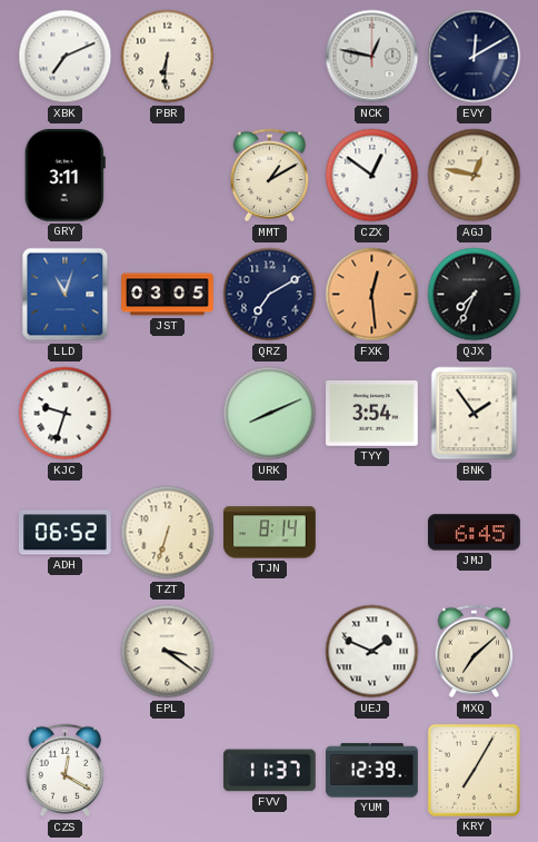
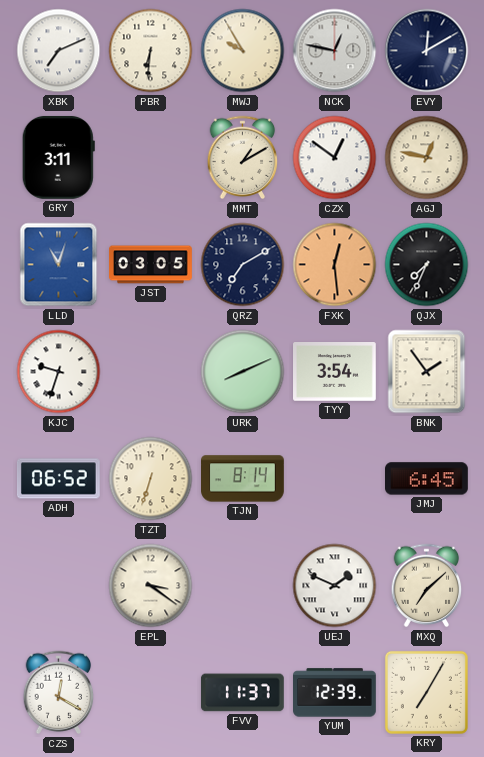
MWJ: none -> 9:55 (243, 51)
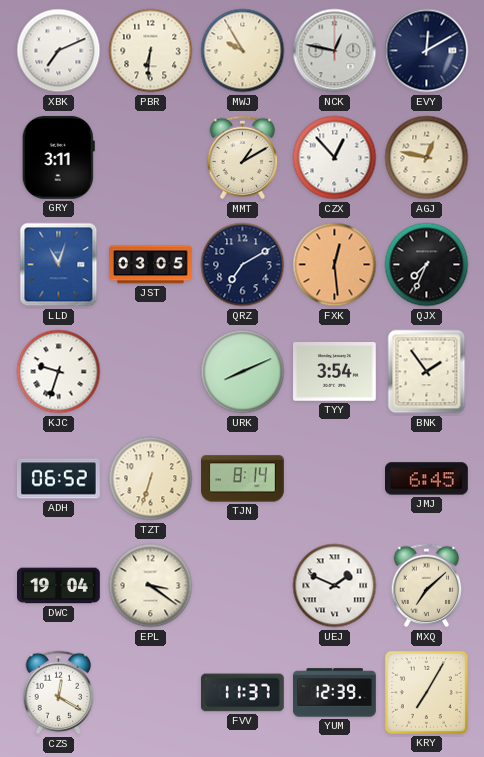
CZX: 12:51 -> 12:53 (335, 158)
DWC: none -> 19:04 (59, 586)
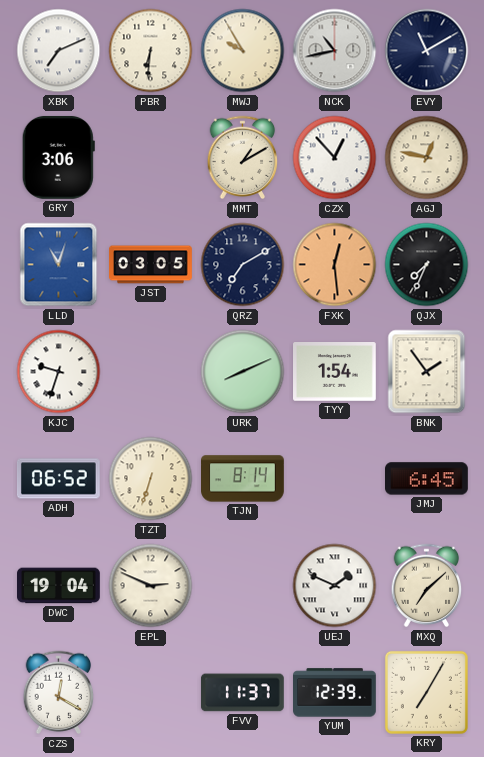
NCK: 12:47 -> 10:43 (335, 51)
EVY: 12:10 -> 11:10 (427, 51)
GRY: 3:11 -> 3:06 (58, 157)
TYY: 3:54 -> 1:54 (335, 372)
EPL: 3:21 -> 2:49 (151, 586)
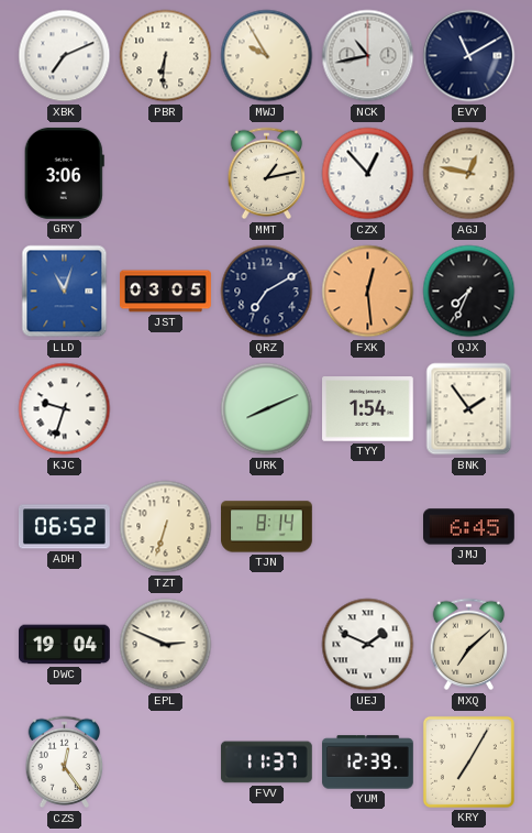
MMT: 1:10 -> 1:13 (267, 174)
CZS: 12:20 -> 12:24 (65, 763)
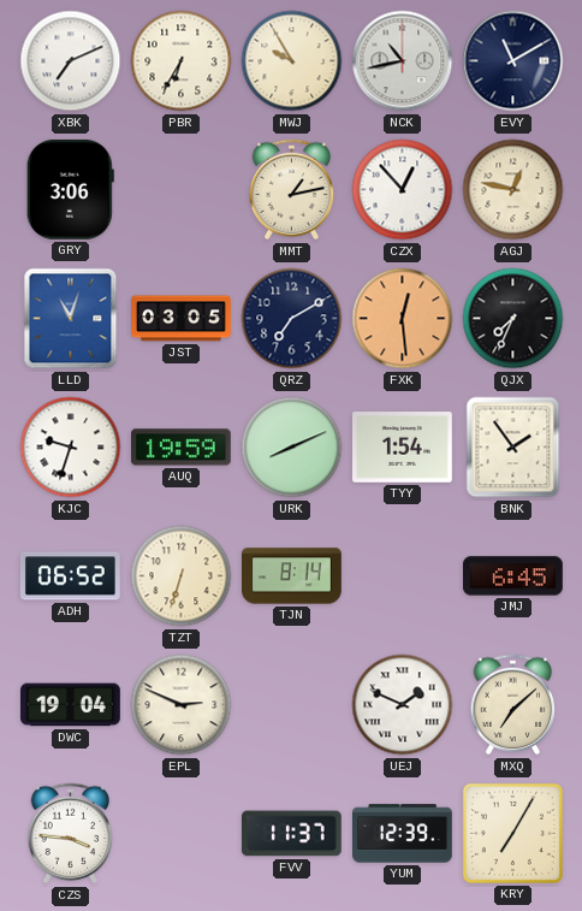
PBR: 6:31 -> 6:35 (182, 61)
AUQ: none -> 19:59 (180, 448)
CZS: 12:24 -> 3:46 (71, 834)
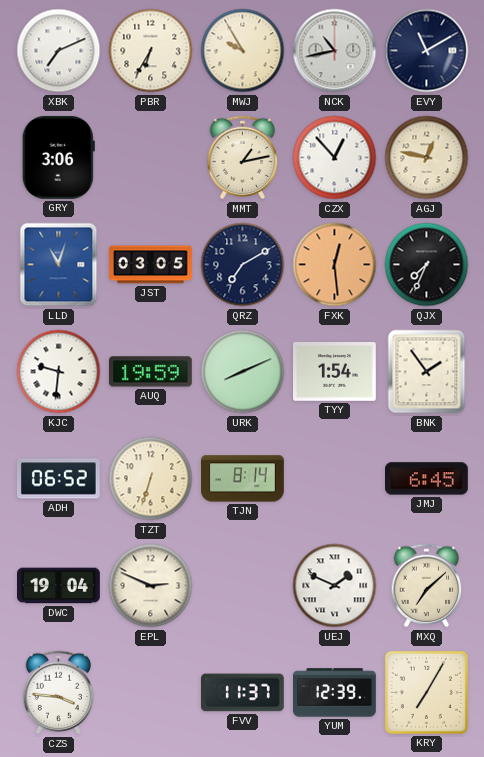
KJC: 9:33 -> 9:31 (59, 372)
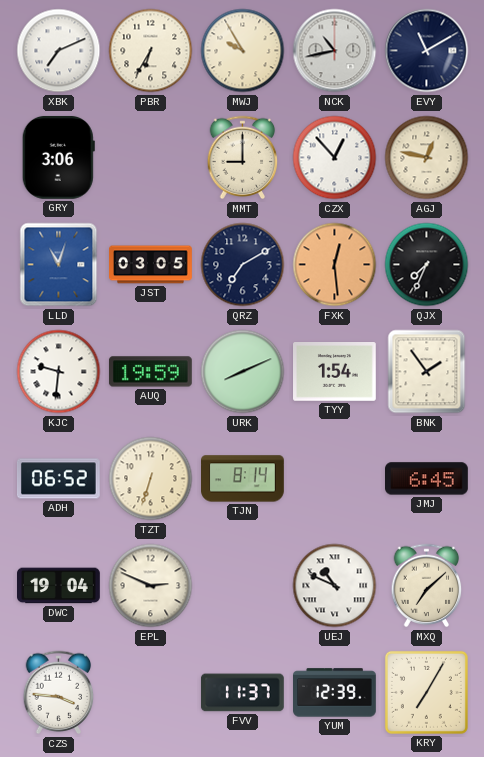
MMT: 1:13 -> 9:00 (243, 158)
UEJ: 1:49 -> 10:49 (335, 586)
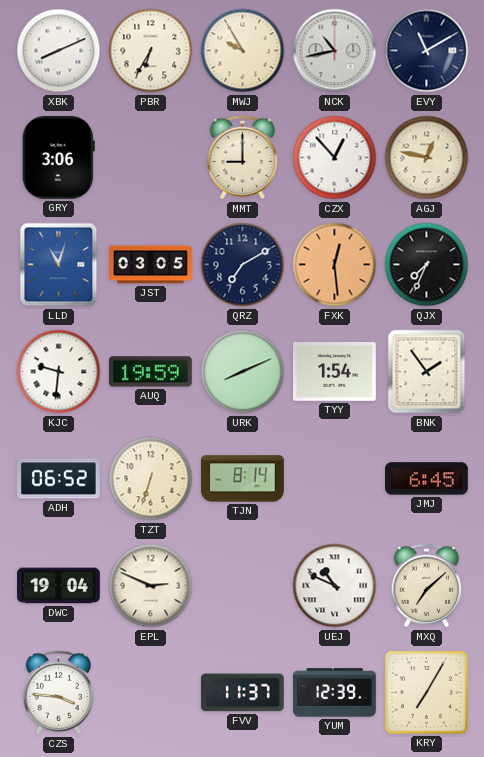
XBK: 7:11 -> 8:11 (59, 51)
